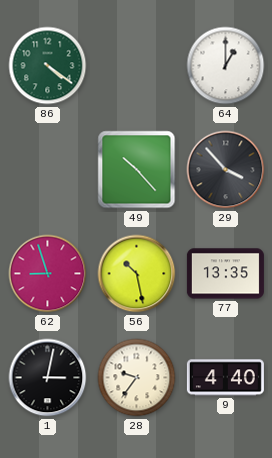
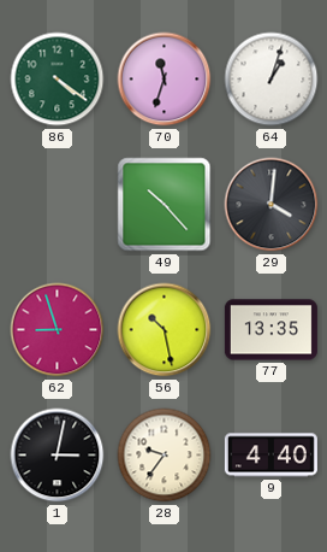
70: none -> 11:33 (165, 80)
64: 1:00 -> 1:03 (272, 80)
29: 3:53 -> 4:01 (272, 205)
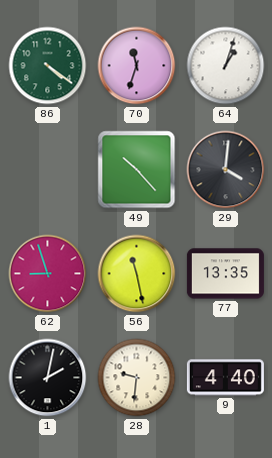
56: 10:28 -> 11:28 (137, 274)
1: 3:02 -> 2:02 (48, 378)
28: 9:36 -> 9:31 (137, 378)
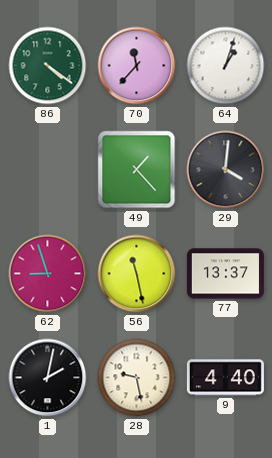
70: 11:33 -> 11:37 (137, 66)
49: 10:23 -> 1:23 (137, 170)
77: 13:35 -> 13:37 (225, 274)
28: 9:31 -> 9:28 (137, 378)
